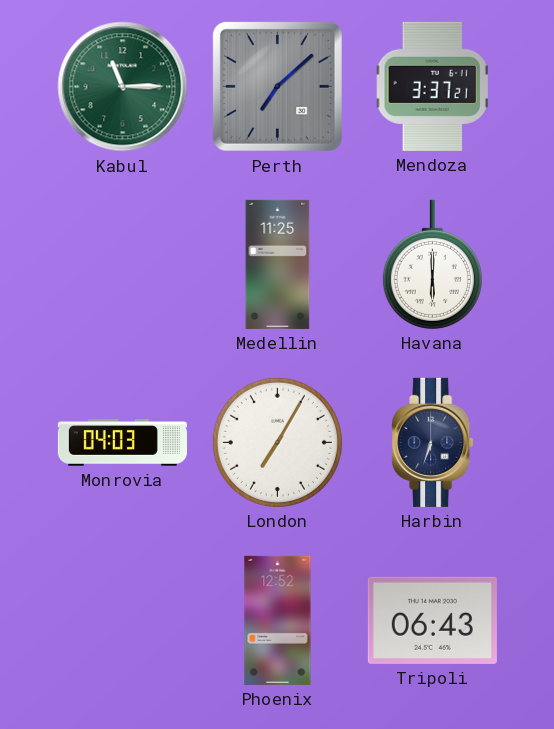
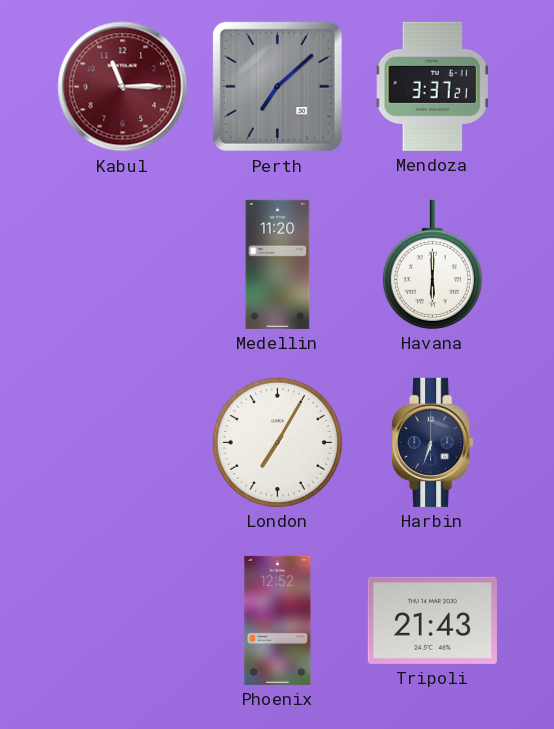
Kabul dial: green -> burgundy (123, 87)
Medellin: 11:25 -> 11:20 (278, 264)
Monrovia: 04:03 -> none (122, 443)
Tripoli: 06:43 -> 21:43 (432, 620)
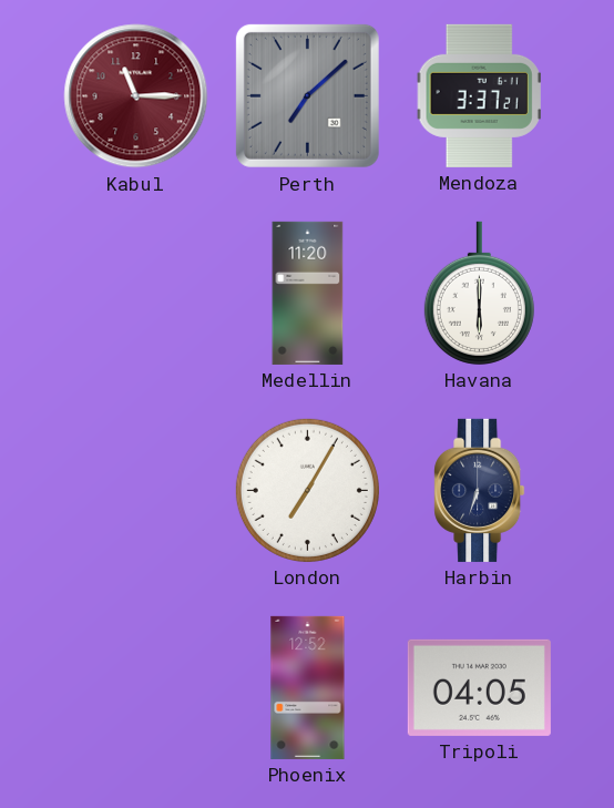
Tripoli: 21:43 -> 04:05 (479, 687)
